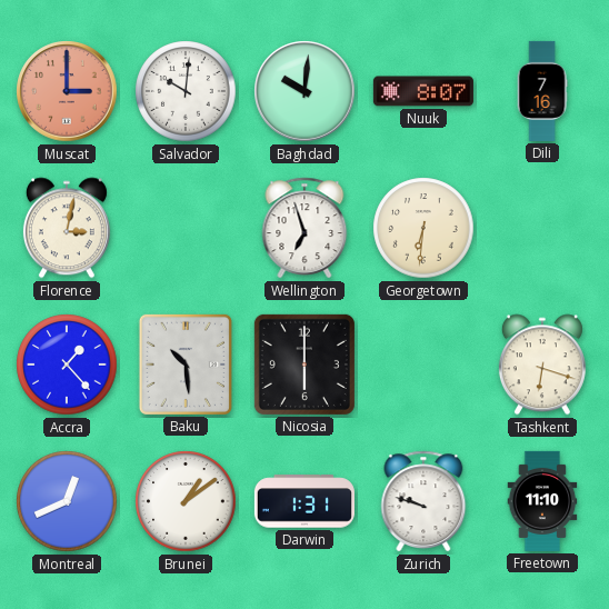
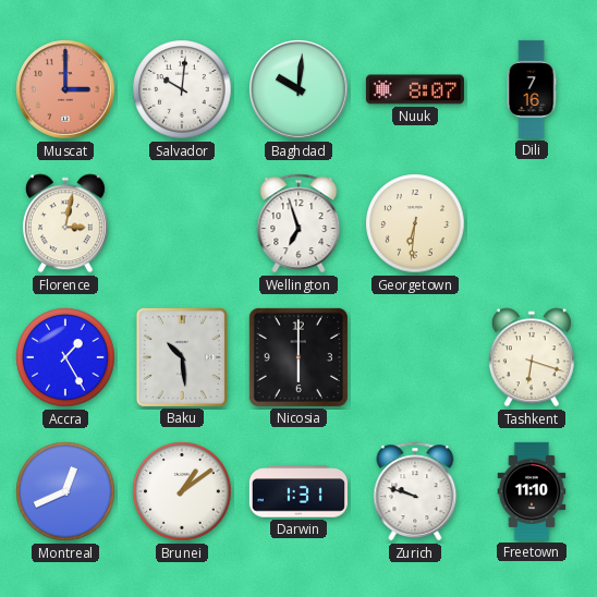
Accra: 1:23 -> 1:25 (65, 357)
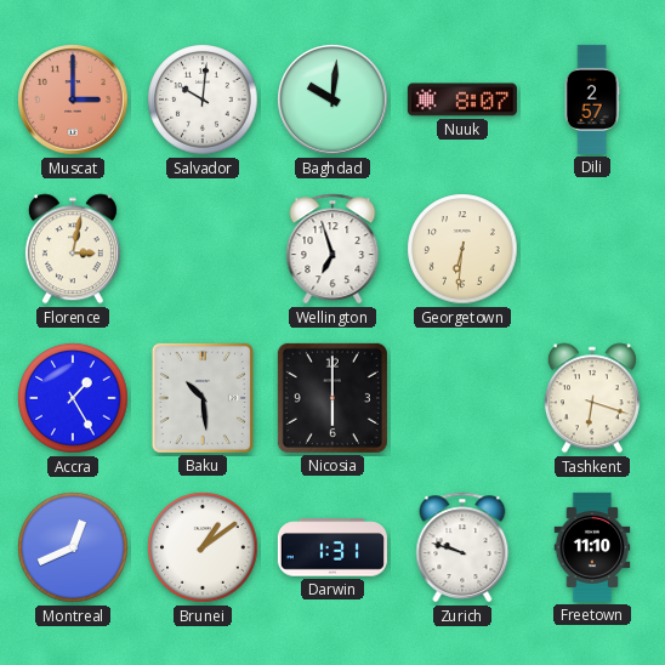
Dili: 7:16 -> 2:57 (592, 100)
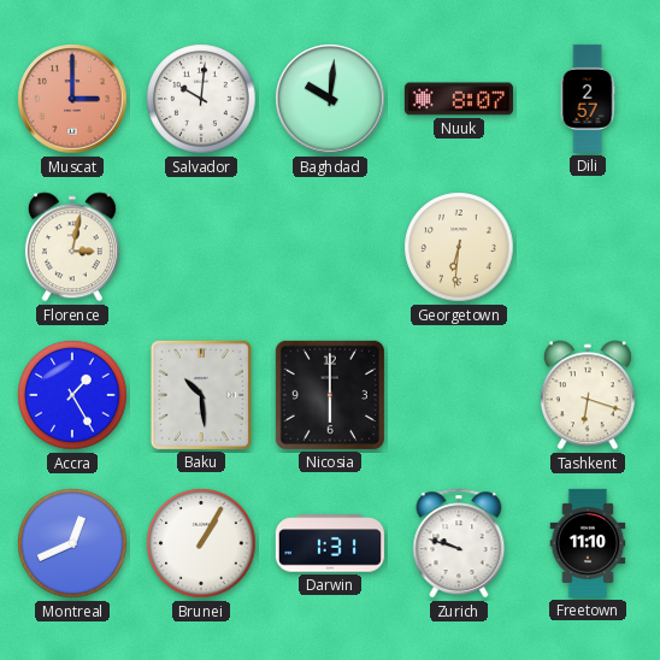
Wellington: 6:57 -> none (332, 249)
Brunei: 1:09 -> 1:05 (201, 543)
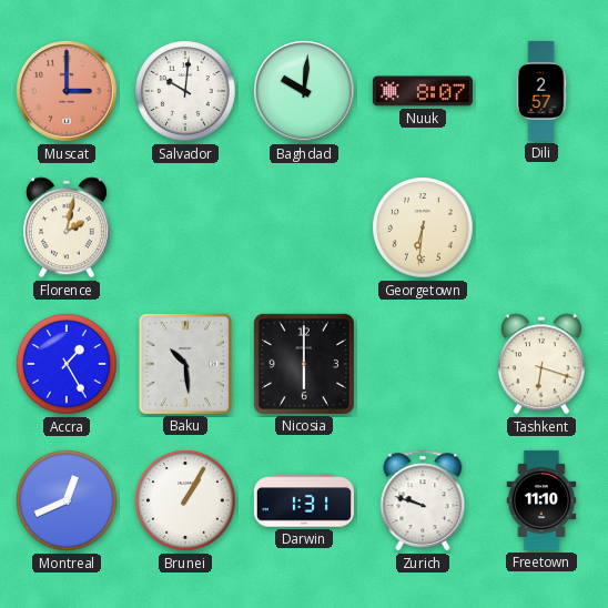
Florence: 3:02 -> 2:02 (67, 227)
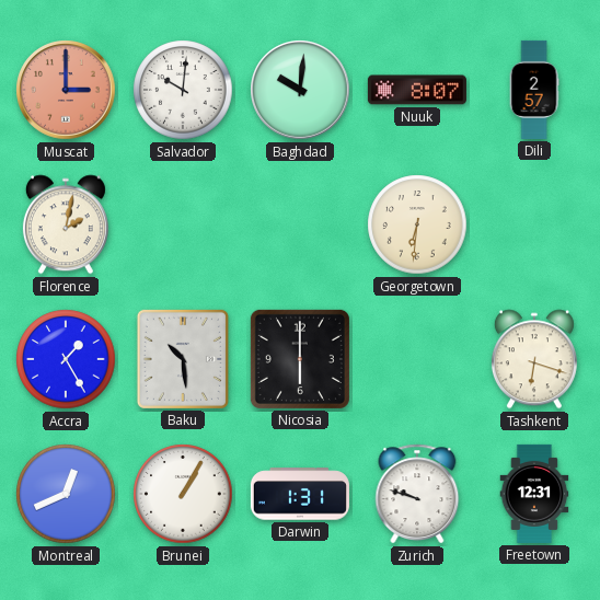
Freetown: 11:10 -> 12:31 (534, 494)
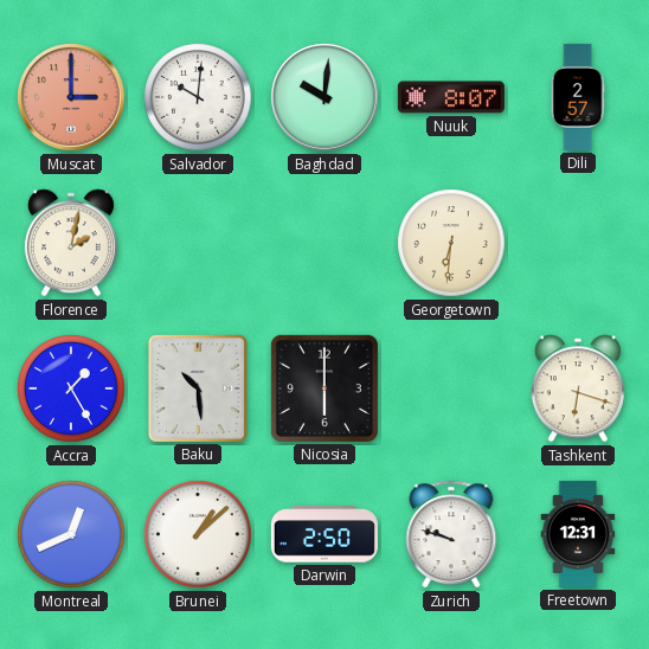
Brunei: 1:05 -> 1:08 (198, 534)
Darwin: 1:31 -> 2:50 (324, 534)
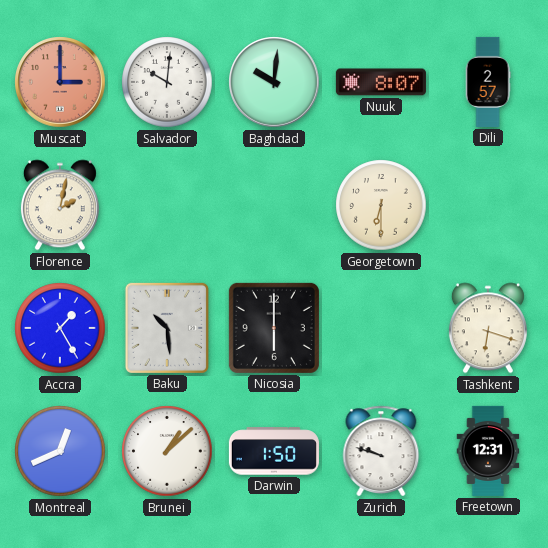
Georgetown: 6:31 -> 6:30 (381, 205)
Darwin: 2:50 -> 1:50 (274, 451)
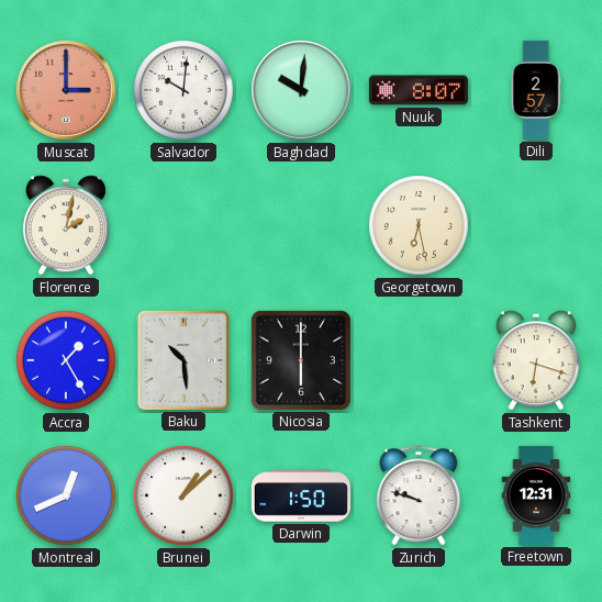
Georgetown: 6:30 -> 6:28 (419, 225)
